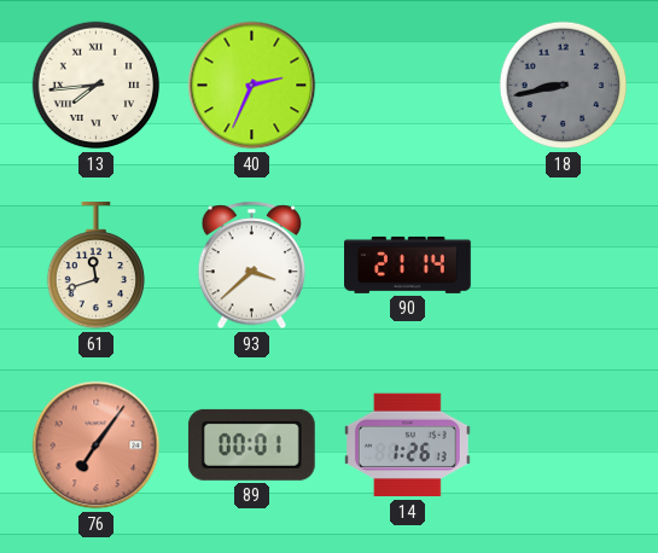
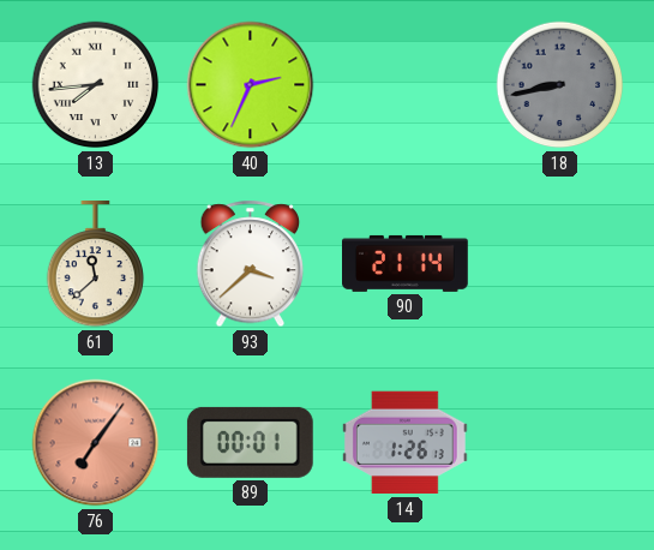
61: 11:42 -> 11:38 (95, 265)
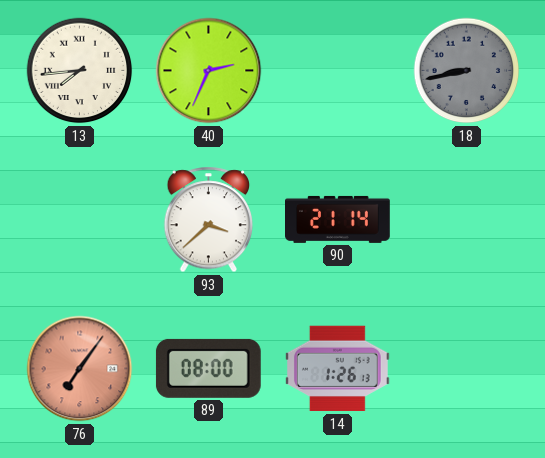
61: 11:38 -> none (95, 265)
89: 00:01 -> 08:00 (208, 368)
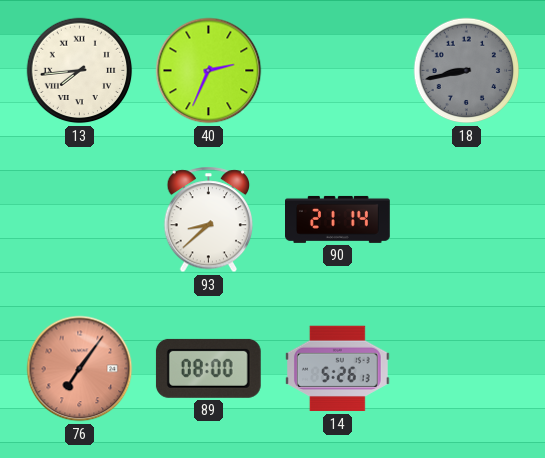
93: 3:38 -> 8:38 (209, 220)
14: 1:26 -> 5:26 (337, 369)
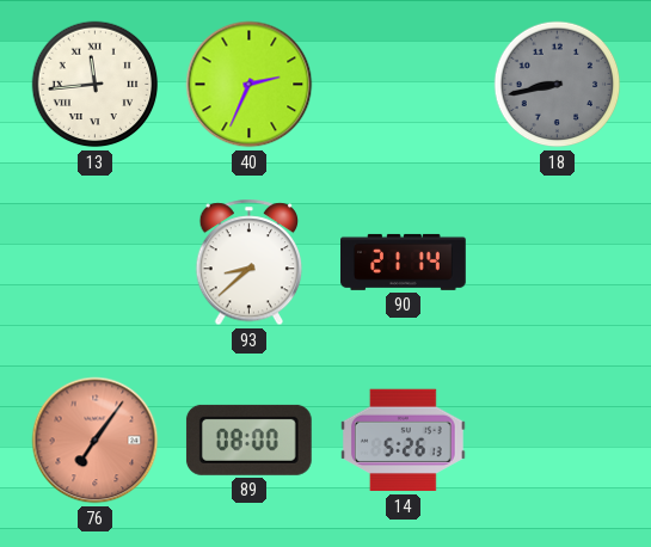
13: 7:44 -> 11:44 (96, 85)
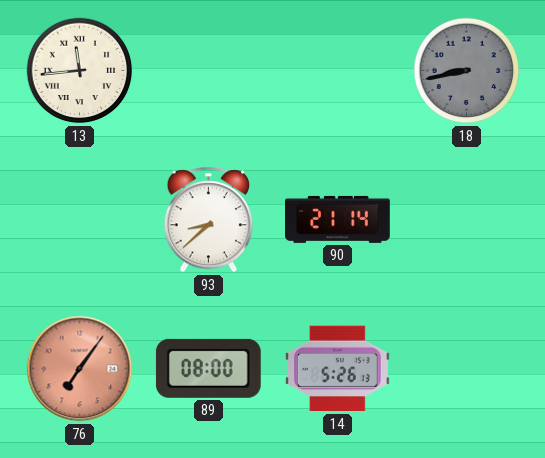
40: 2:34 -> none (250, 85)
